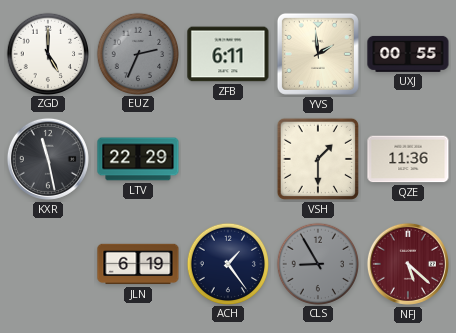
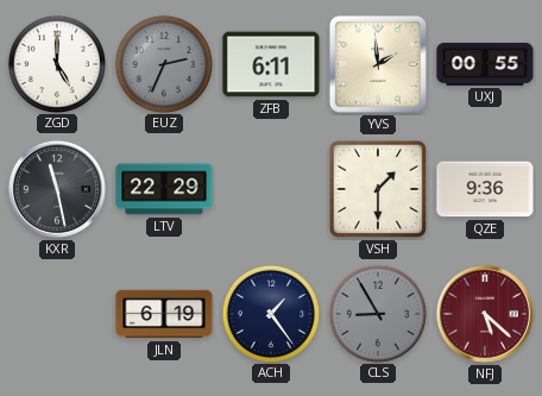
QZE: 11:36 -> 9:36 (485, 189)
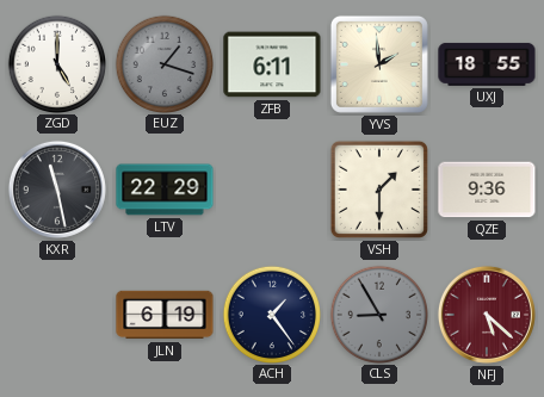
EUZ: 2:34 -> 1:18 (163, 63)
UXJ: 00:55 -> 18:55 (487, 64)
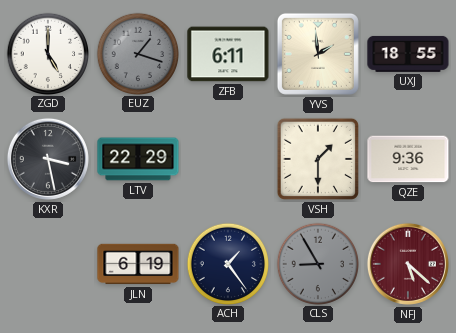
KXR: 11:28 -> 3:28 (48, 159)
